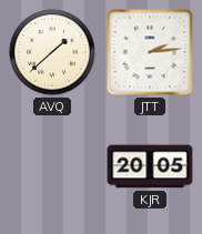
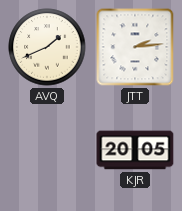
AVQ: 1:38 -> 1:41 (47, 47)
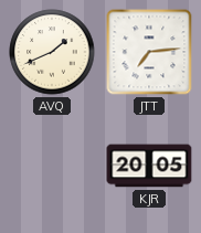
JTT: 2:14 -> 7:14 (149, 52)
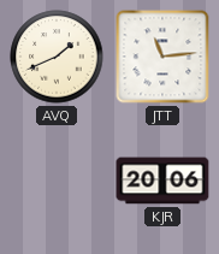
JTT: 7:14 -> 11:14 (162, 57)
KJR: 20:05 -> 20:06 (162, 181)
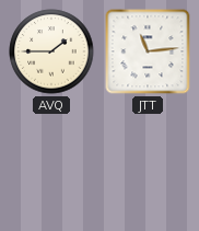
AVQ: 1:41 -> 1:45 (51, 51)
KJR: 20:06 -> none (162, 181)
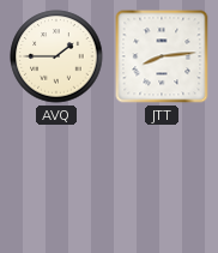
JTT: 11:14 -> 8:14 (162, 56)
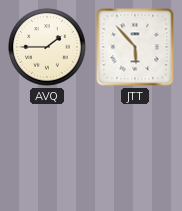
JTT: 8:14 -> 5:53 (135, 47)
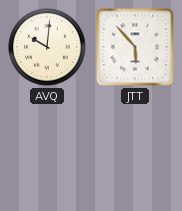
AVQ: 1:45 -> 10:01 (47, 47)
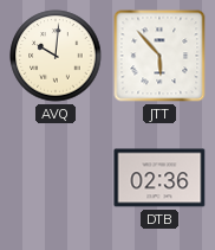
DTB: none -> 02:36 (159, 178)
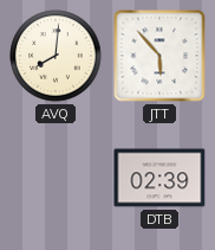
AVQ: 10:01 -> 8:01 (56, 56)
DTB: 02:36 -> 02:39 (159, 178)
